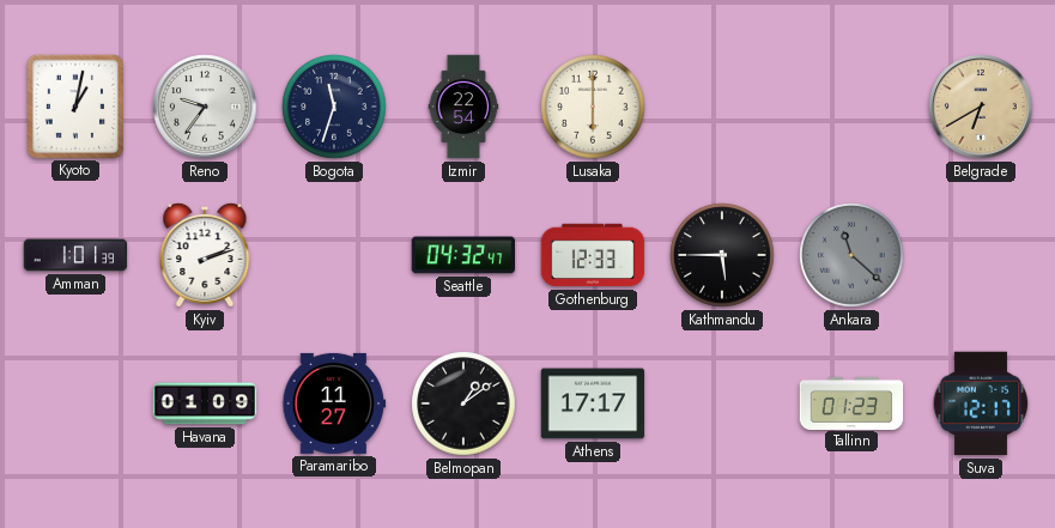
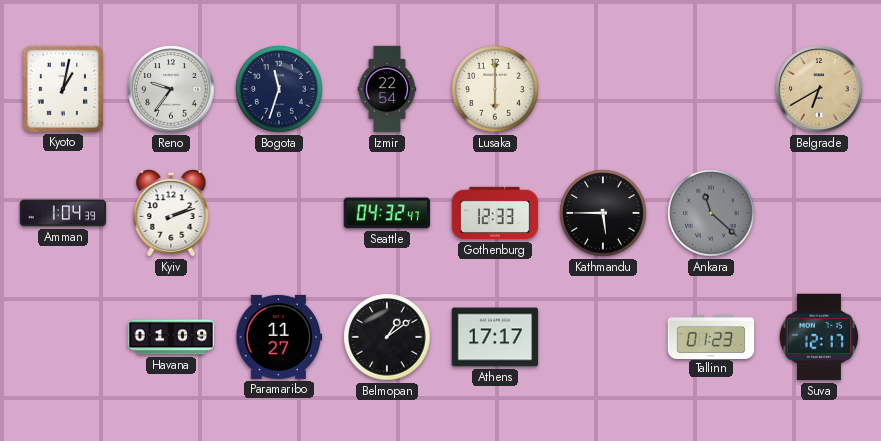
Amman: 1:01 -> 1:04 (63, 213)
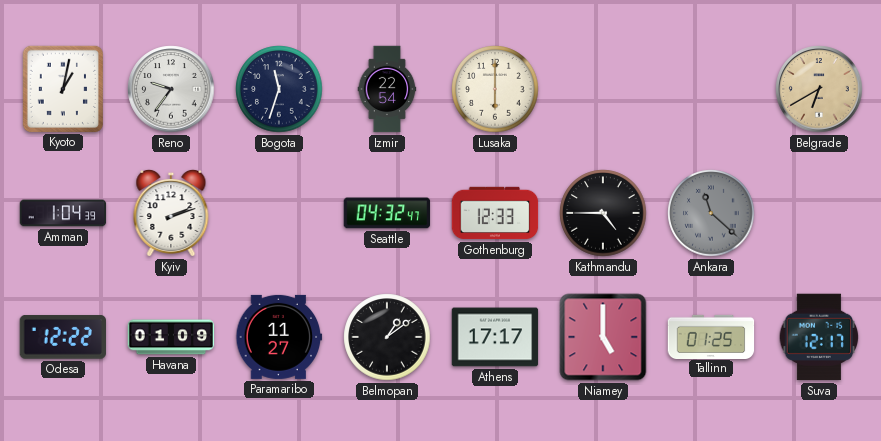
Kathmandu: 5:45 -> 4:45 (603, 213)
Odesa: none -> 12:22 (63, 338)
Niamey: none -> 5:00 (603, 337)
Tallinn: 01:23 -> 01:25 (711, 336)
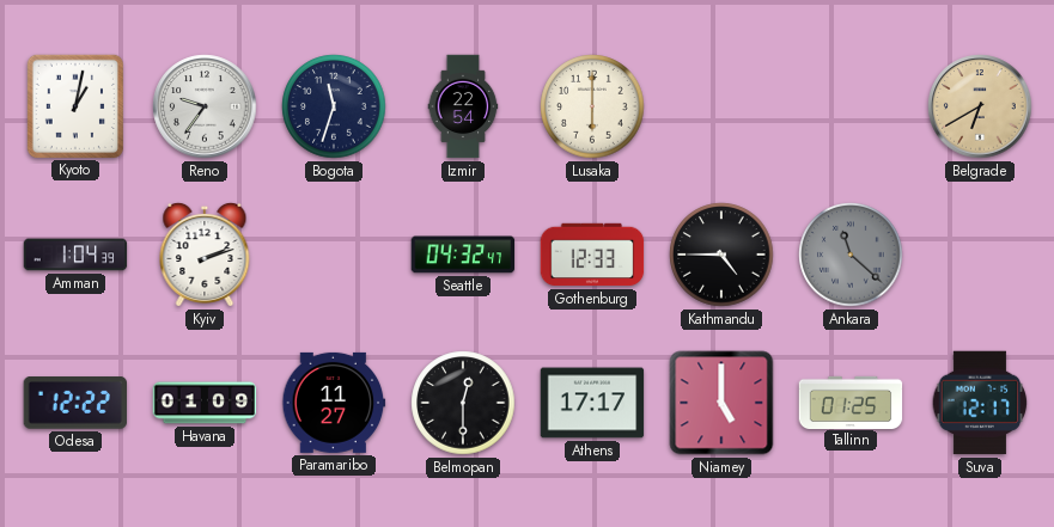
Belmopan: 1:09 -> 12:30 (463, 403)
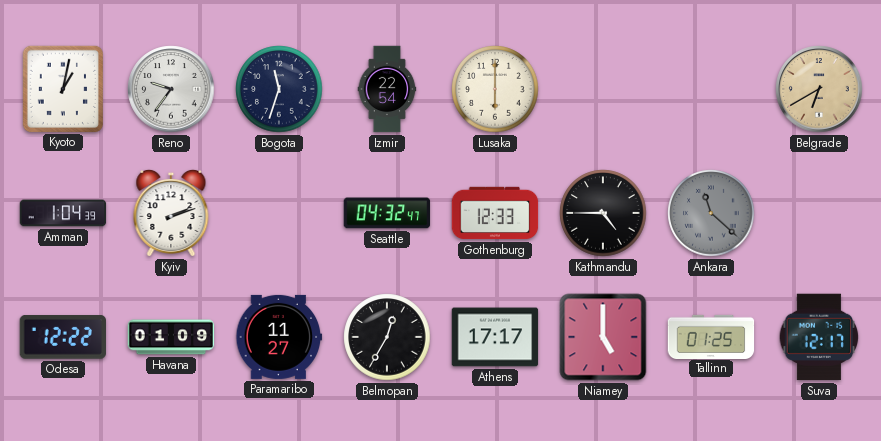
Belmopan: 12:30 -> 12:35 (387, 337)
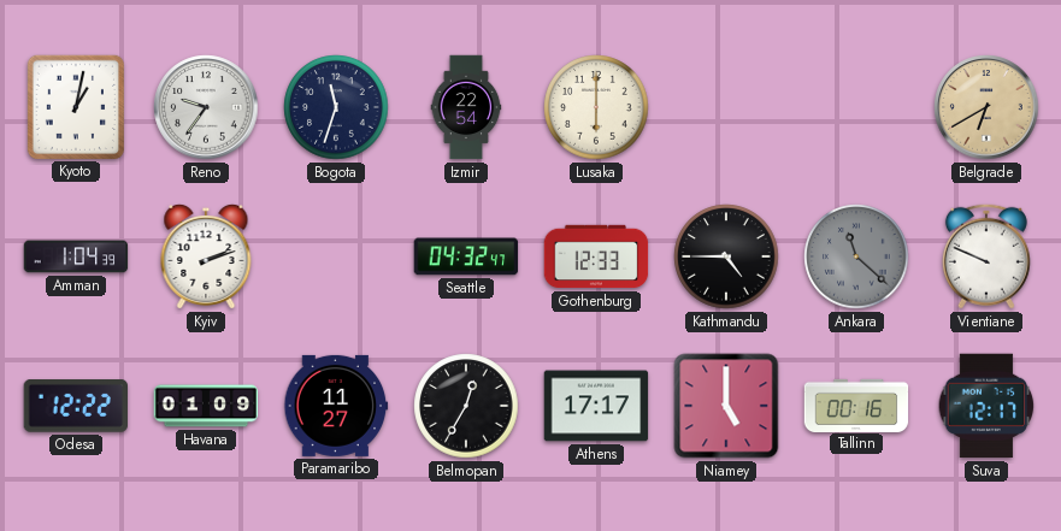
Vientiane: none -> 9:49 (986, 256)
Tallinn: 01:25 -> 00:16 (856, 405)
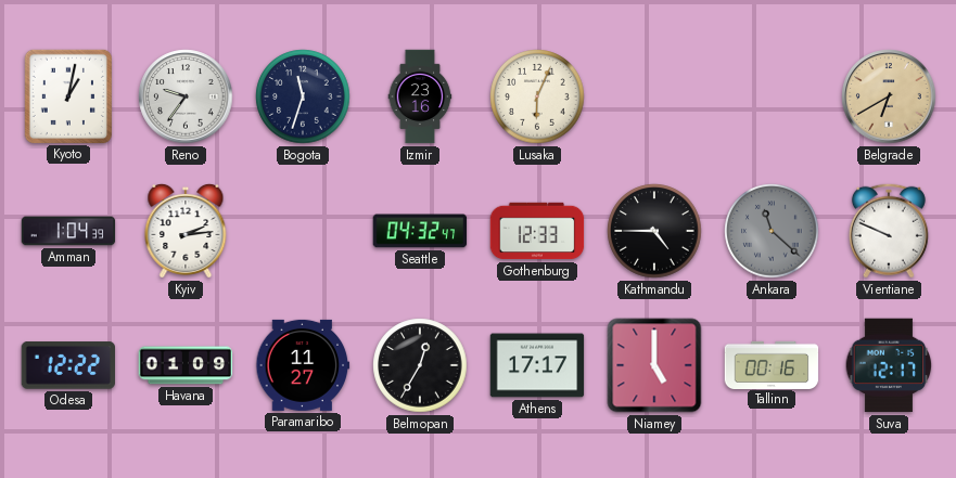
Izmir: 22:54 -> 23:16 (420, 96)
Lusaka: 6:00 -> 6:04 (537, 96)
Kyiv: 2:12 -> 2:14 (186, 231)
